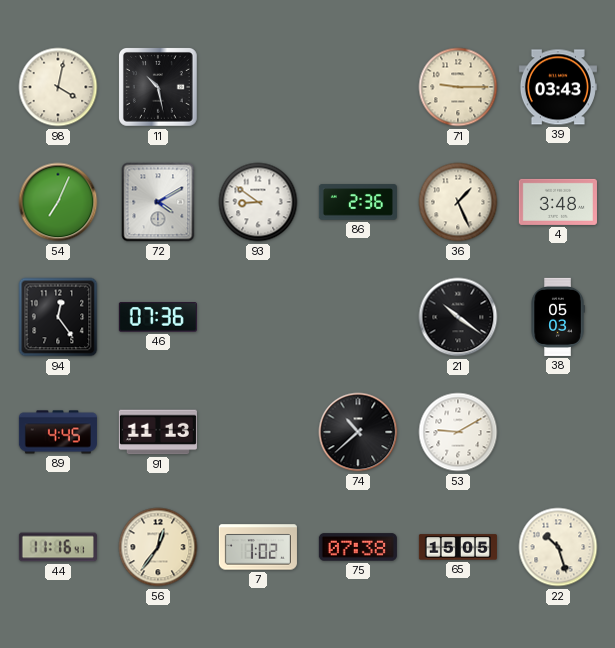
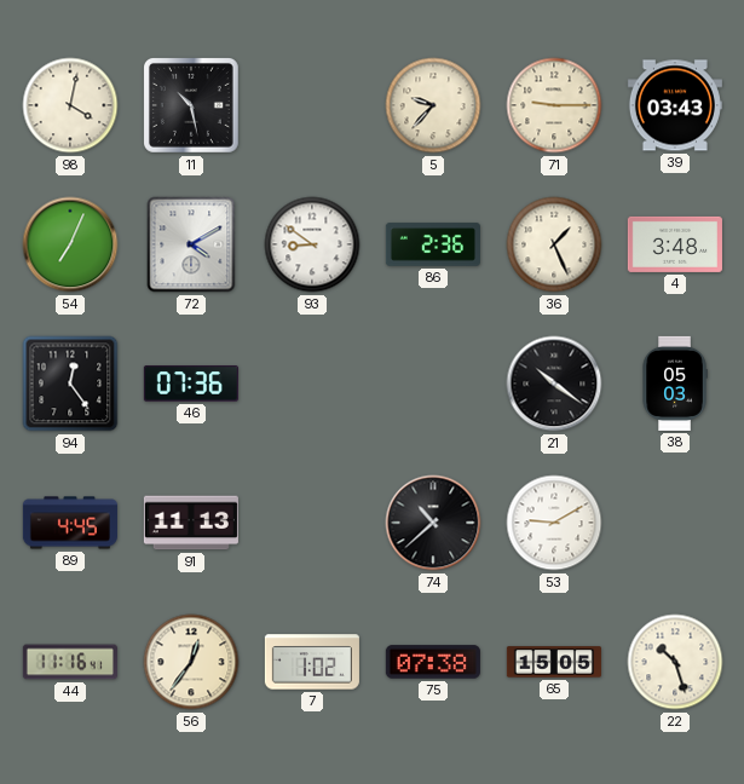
5: none -> 9:37 (433, 105)
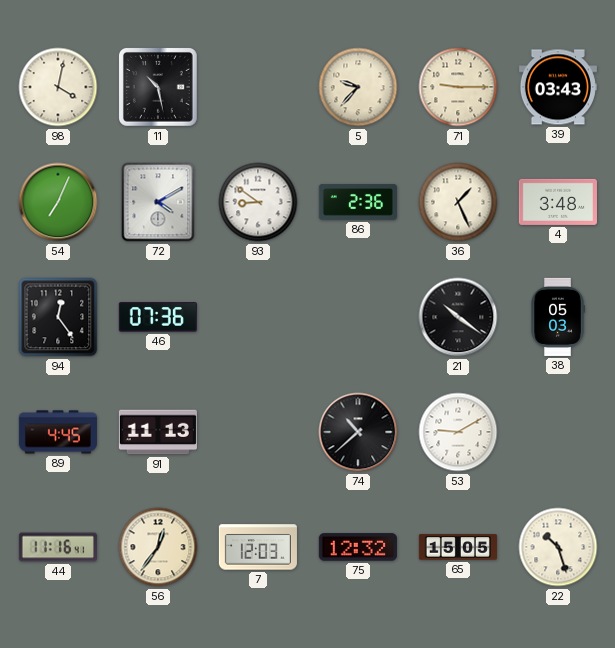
7: 1:02 -> 12:03 (258, 547)
75: 07:38 -> 12:32 (358, 547)
